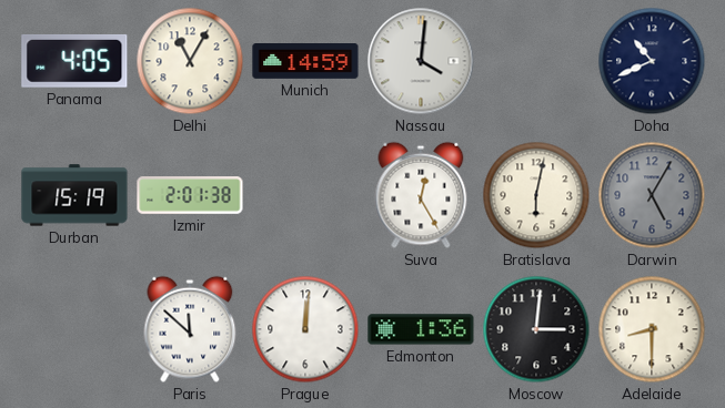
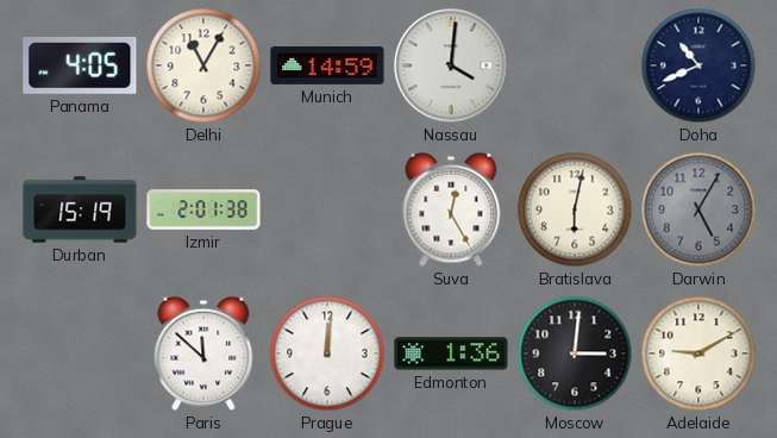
Adelaide: 8:30 -> 9:10 (698, 353)
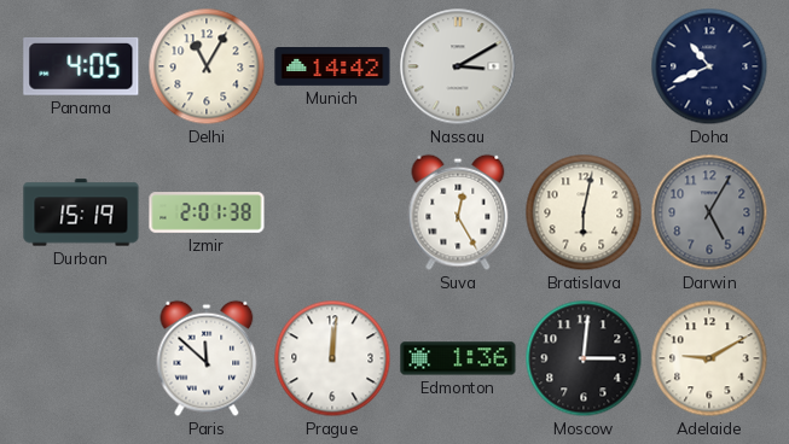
Munich: 14:59 -> 14:42 (332, 68)
Nassau: 4:01 -> 3:10 (458, 66)
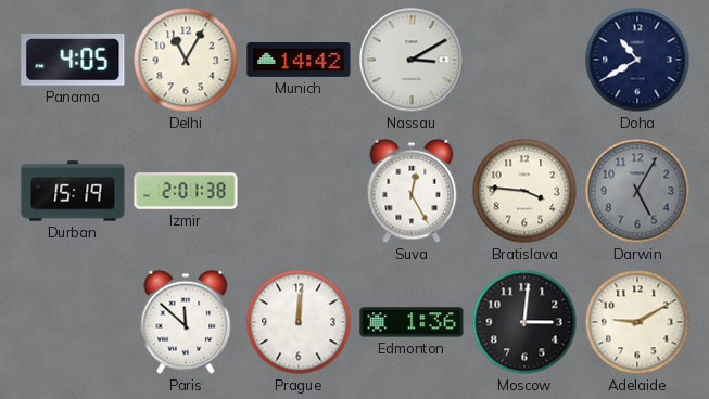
Doha: 10:41 -> 10:40 (637, 60)
Bratislava: 6:02 -> 3:46 (524, 191)
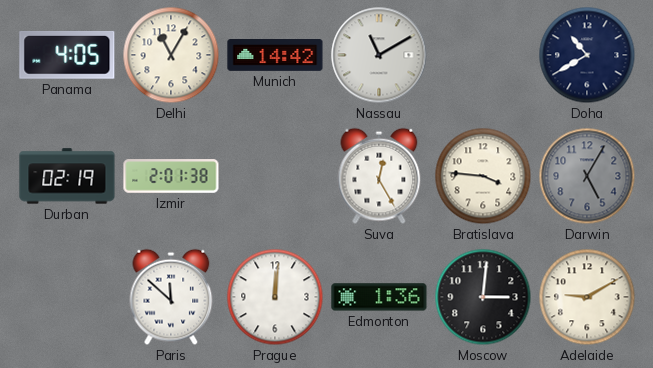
Nassau: 3:10 -> 11:10 (379, 55)
Durban: 15:19 -> 02:19 (67, 176)
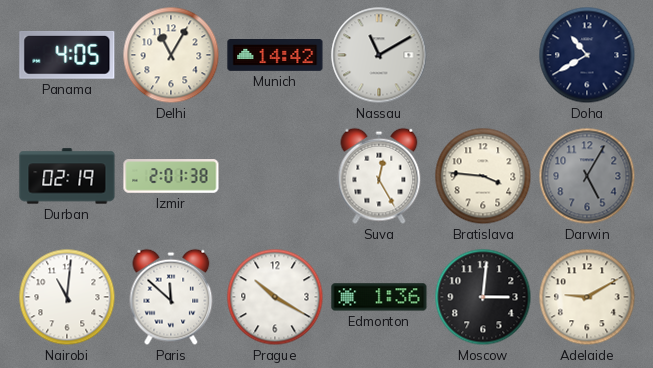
Nairobi: none -> 11:01 (67, 297)
Prague: 12:01 -> 10:20 (275, 297)
